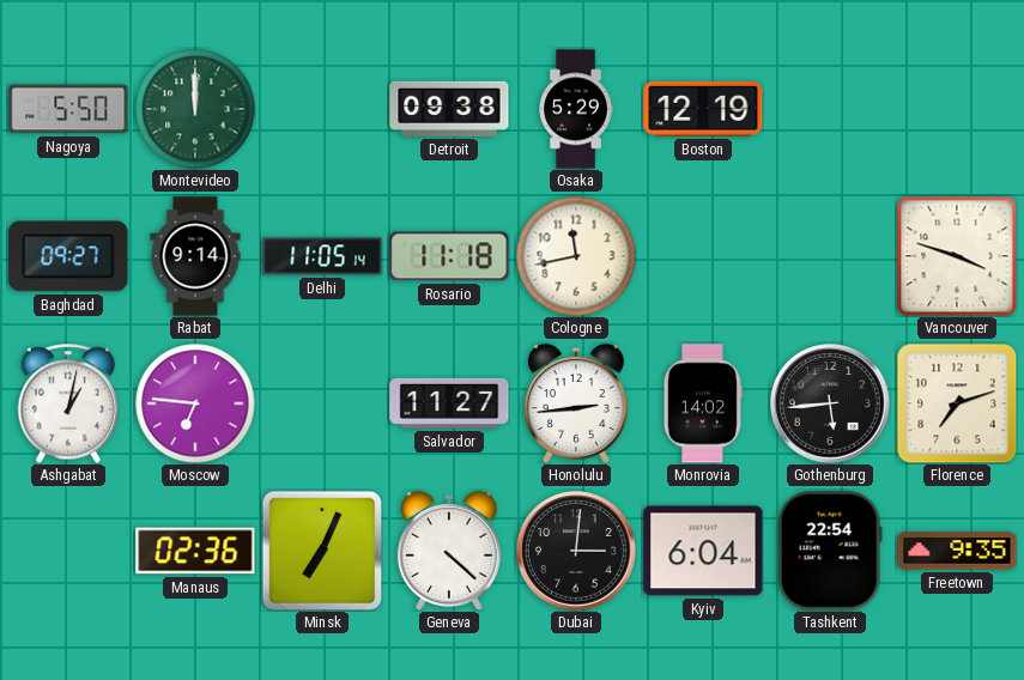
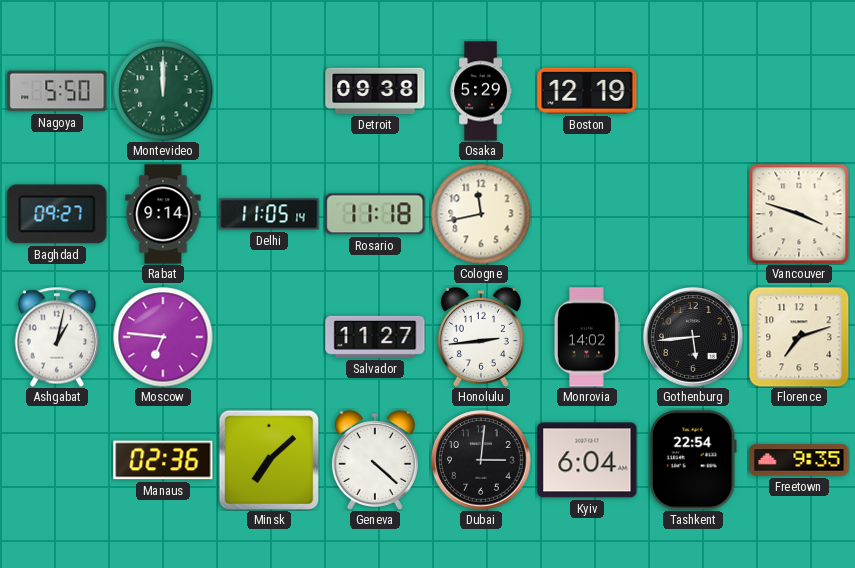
Minsk: 7:04 -> 7:08 (269, 460)
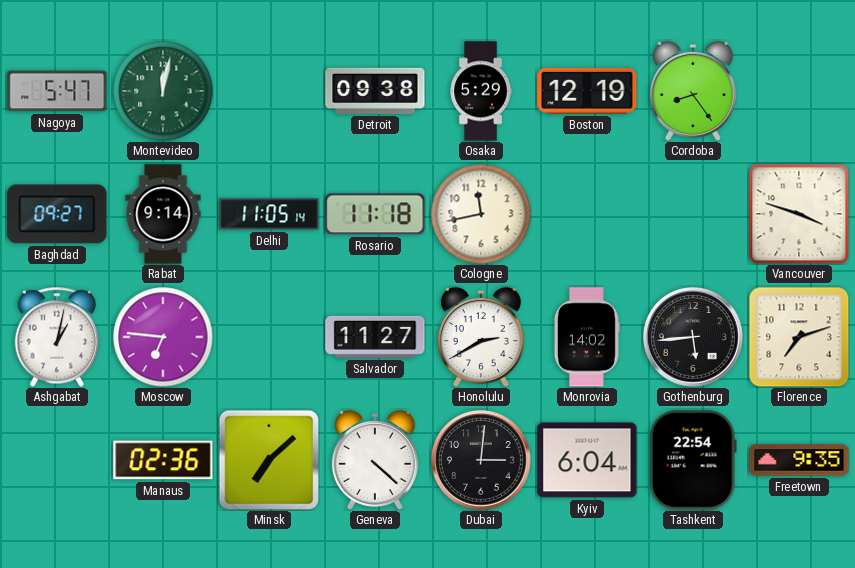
Nagoya: 5:50 -> 5:47 (57, 91)
Montevideo: 12:00 -> 12:02 (163, 91)
Cordoba: none -> 8:24 (693, 91)
Honolulu: 2:44 -> 2:40 (481, 337)
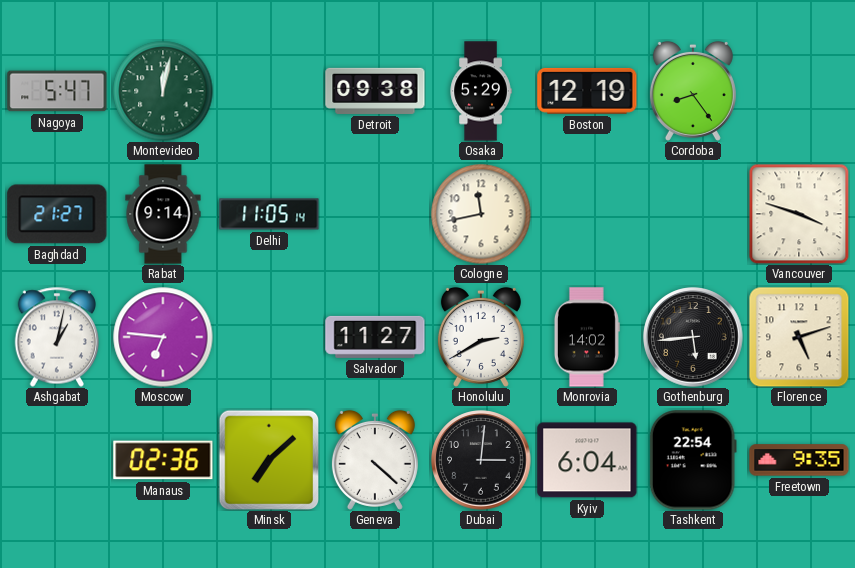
Baghdad: 09:27 -> 21:27 (57, 214)
Rosario: 11:18 -> none (375, 214)
Florence: 7:12 -> 5:12 (799, 337)
